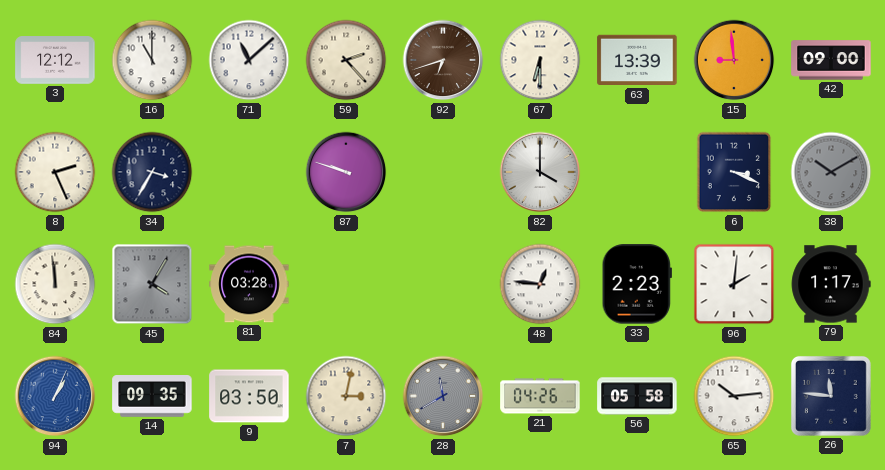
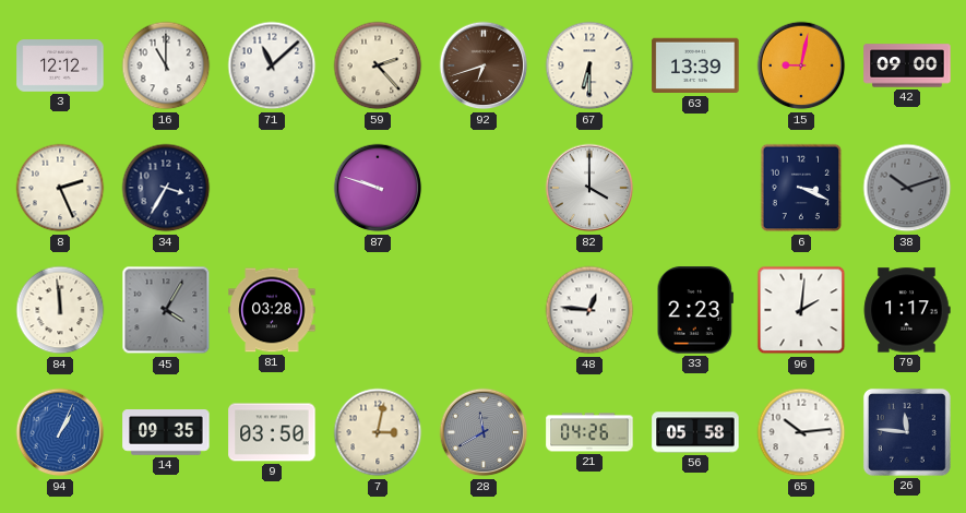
15: 8:59 -> 9:02 (801, 65)
38: 10:10 -> 10:12 (907, 188)
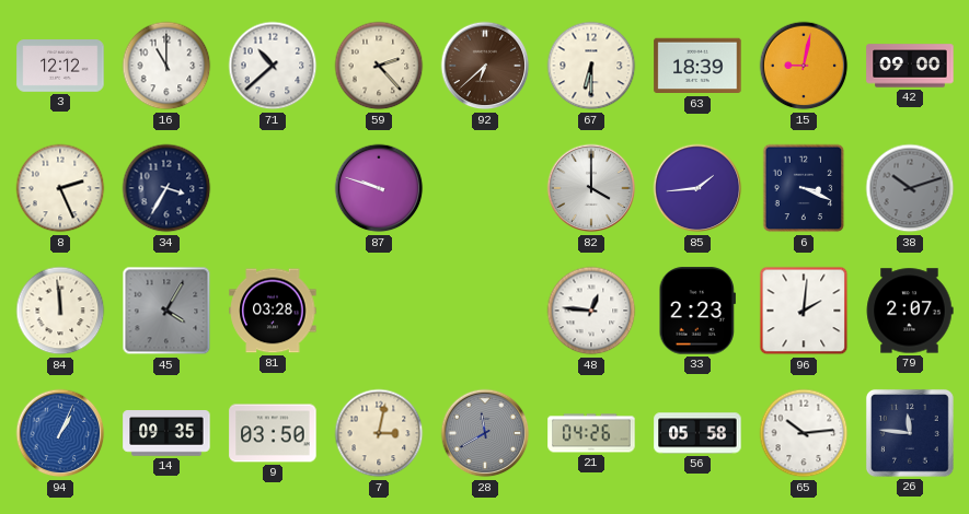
71: 11:08 -> 10:38 (273, 66)
92: 6:42 -> 6:38 (485, 66)
63: 13:39 -> 18:39 (697, 66)
85: none -> 1:44 (697, 188)
79: 1:17 -> 2:07 (910, 311)
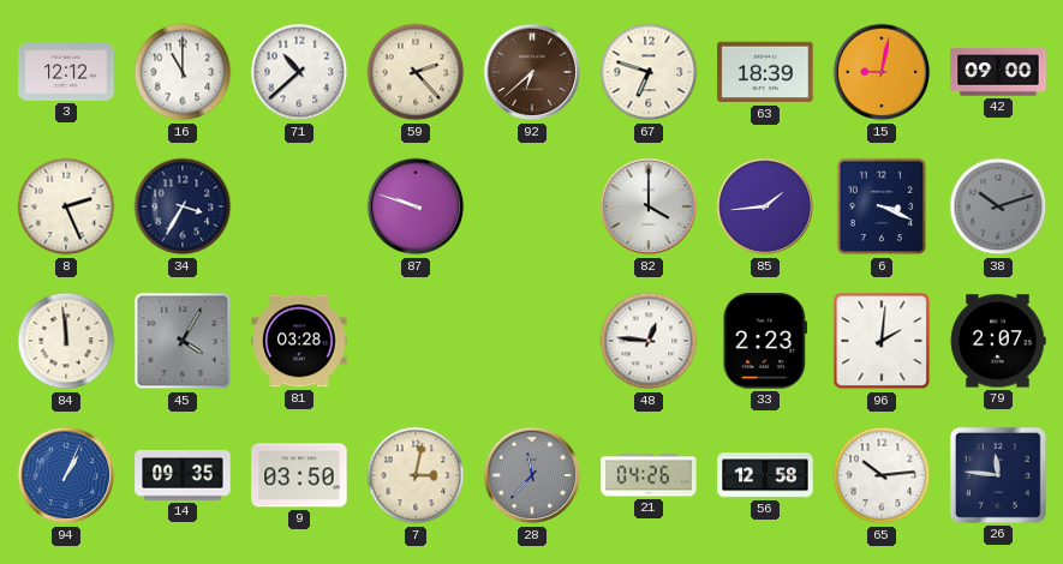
67: 6:30 -> 6:48 (649, 72)
28: 11:40 -> 11:37 (532, 475)
56: 05:58 -> 12:58 (765, 475)
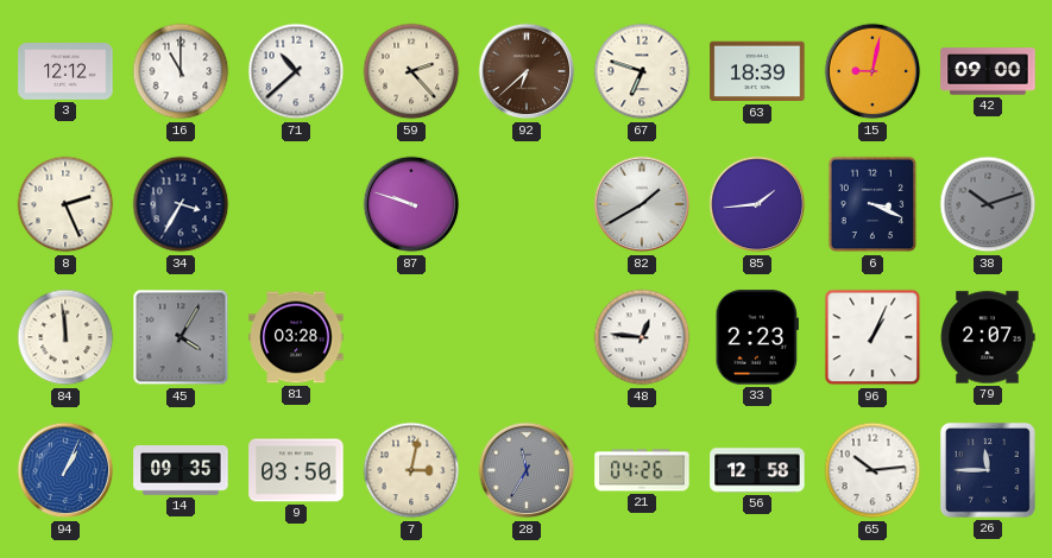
82: 4:00 -> 1:40 (642, 204)
96: 2:01 -> 1:04 (873, 337)
28: 11:37 -> 11:35 (527, 470)
26: 11:46 -> 11:45 (988, 470)
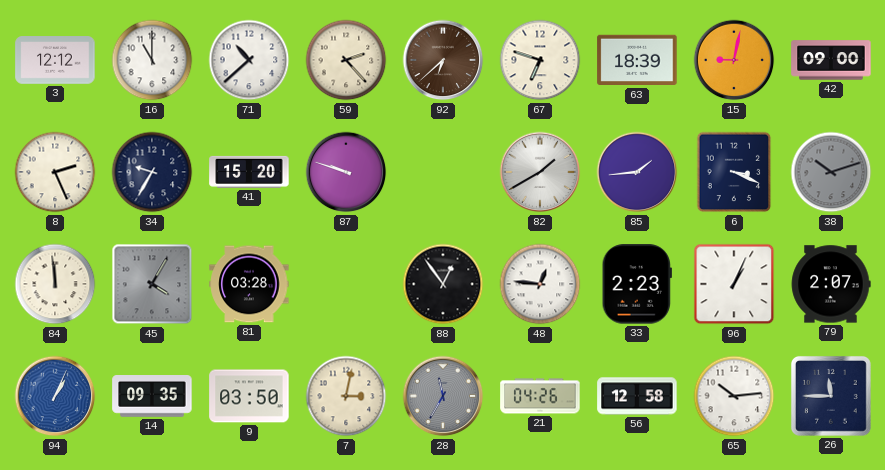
34: 3:35 -> 9:35 (152, 172)
41: none -> 15:20 (249, 172)
88: none -> 12:54 (443, 284)
